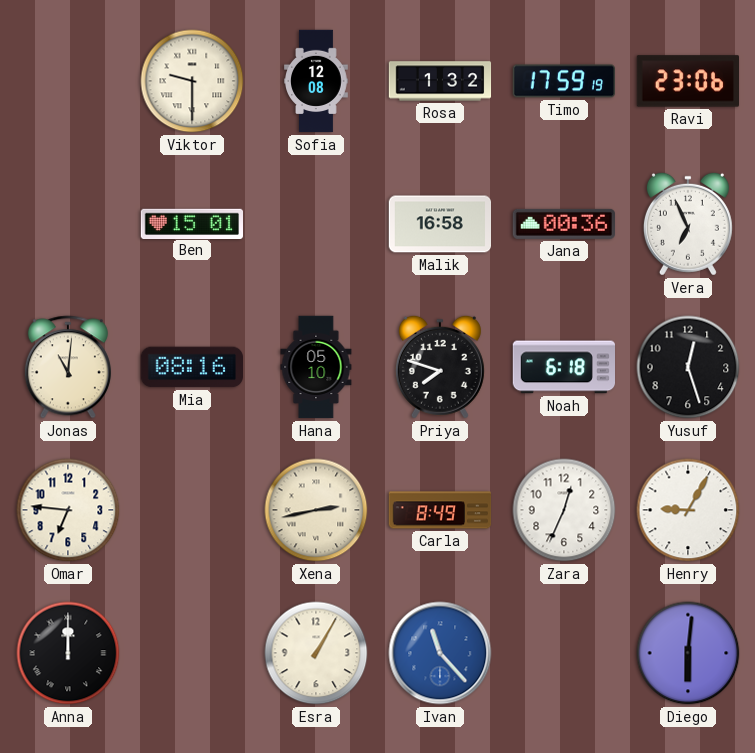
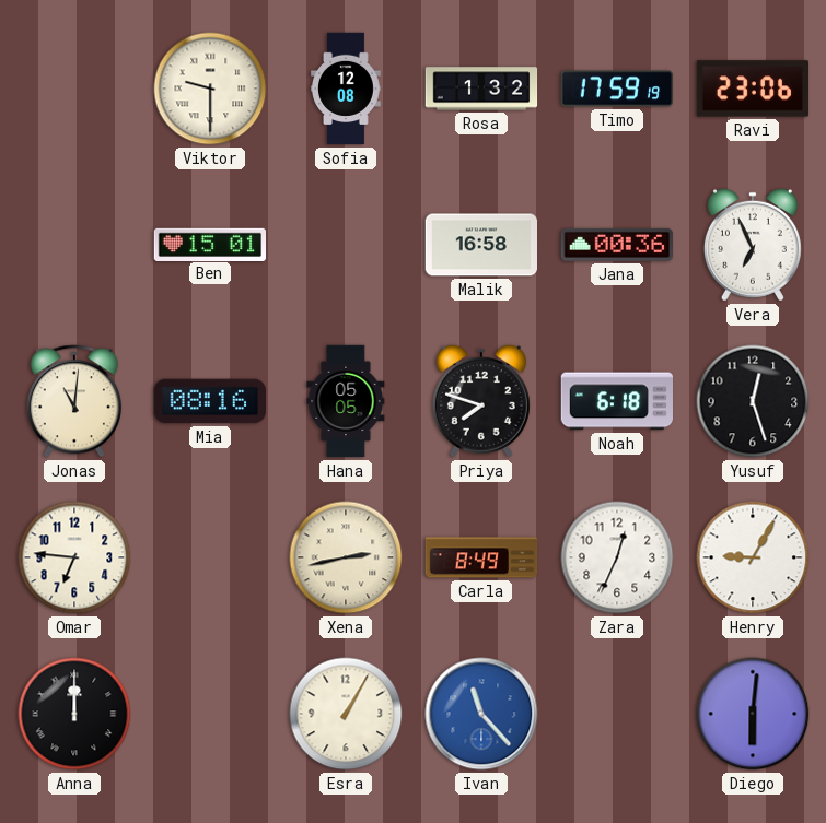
Hana: 05:10 -> 05:05 (346, 401)
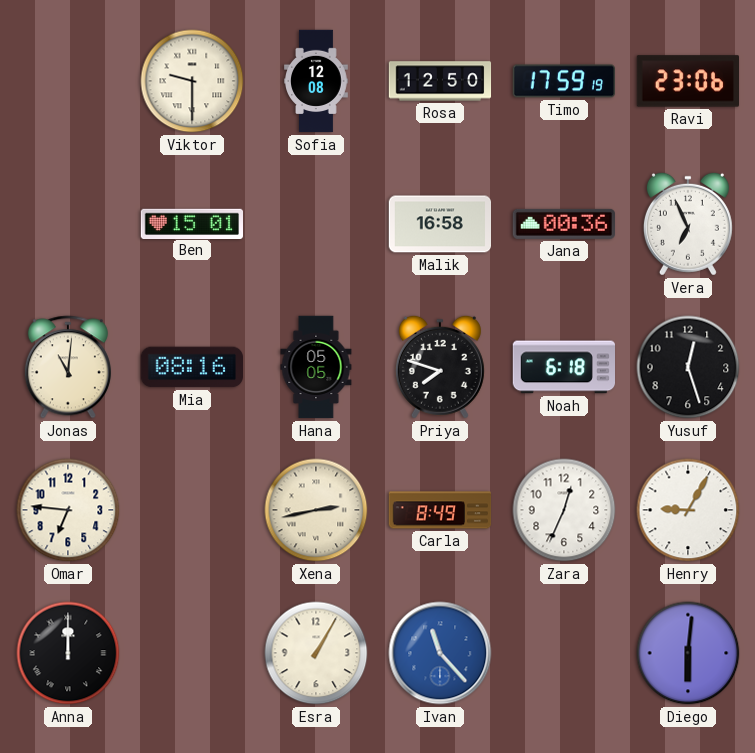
Rosa: 1:32 -> 12:50 (440, 81)
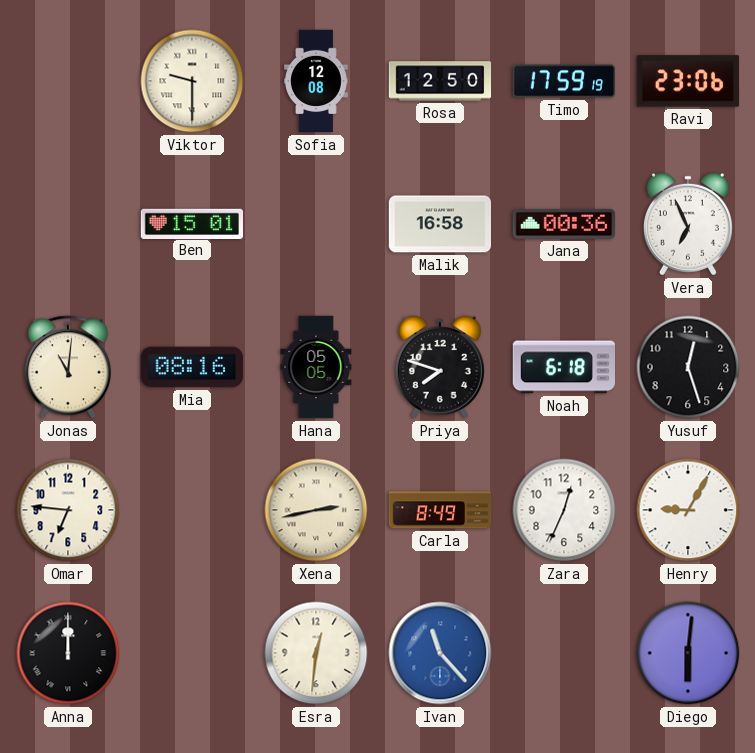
Esra: 1:05 -> 12:31 (316, 653)
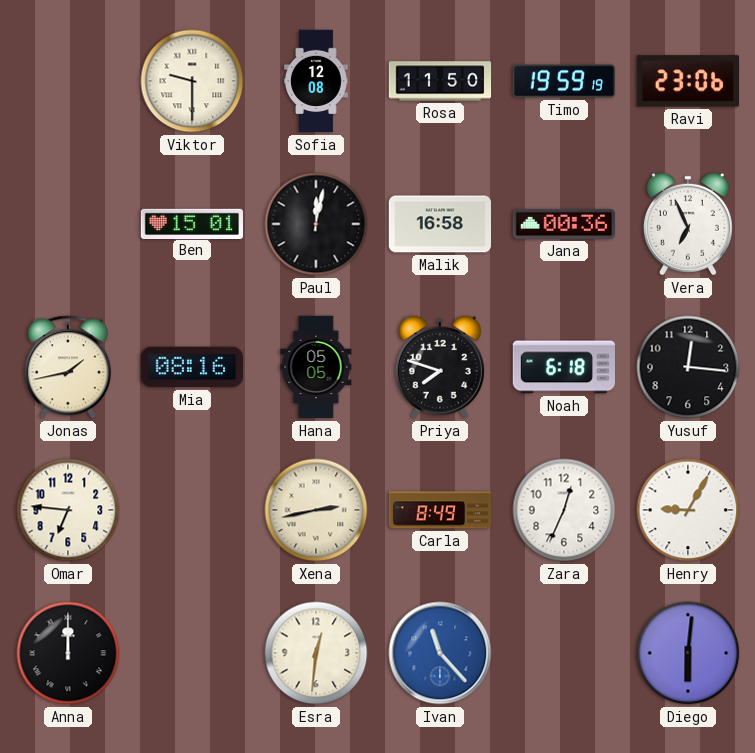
Rosa: 12:50 -> 11:50 (440, 81)
Timo: 17:59 -> 19:59 (563, 81)
Paul: none -> 12:02 (316, 224)
Jonas: 11:01 -> 1:43 (68, 367)
Yusuf: 12:27 -> 12:16 (688, 367)
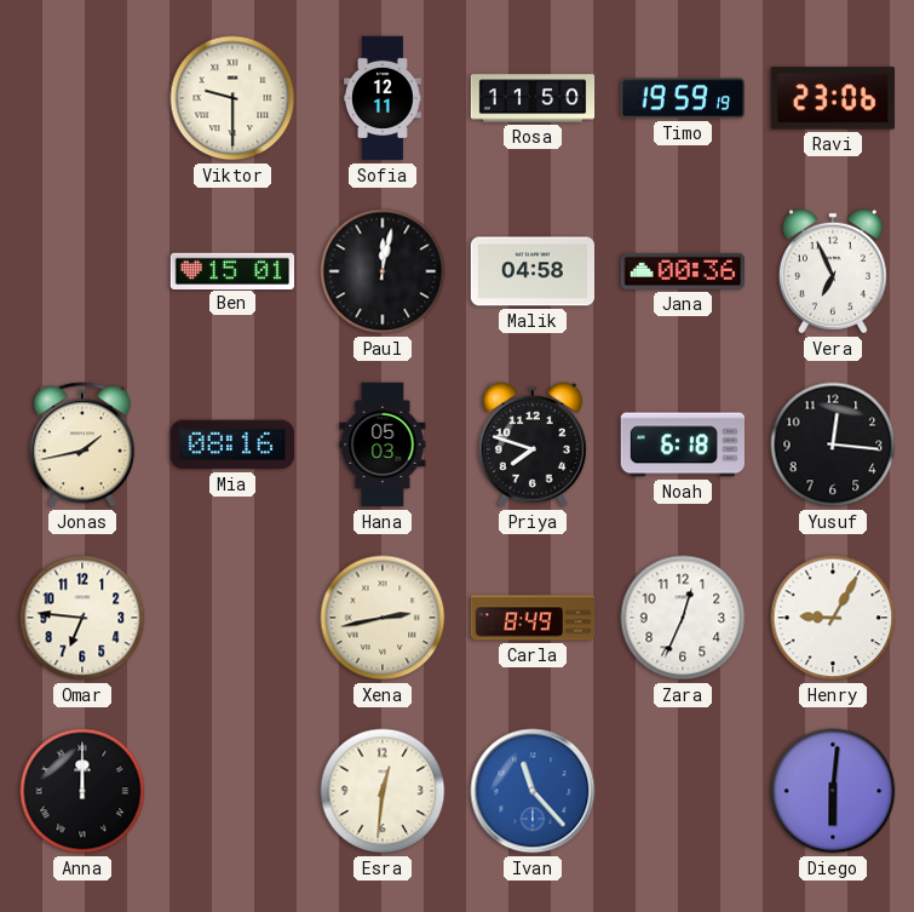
Sofia: 12:08 -> 12:11 (383, 98)
Malik: 16:58 -> 04:58 (531, 271)
Hana: 05:05 -> 05:03 (383, 444)
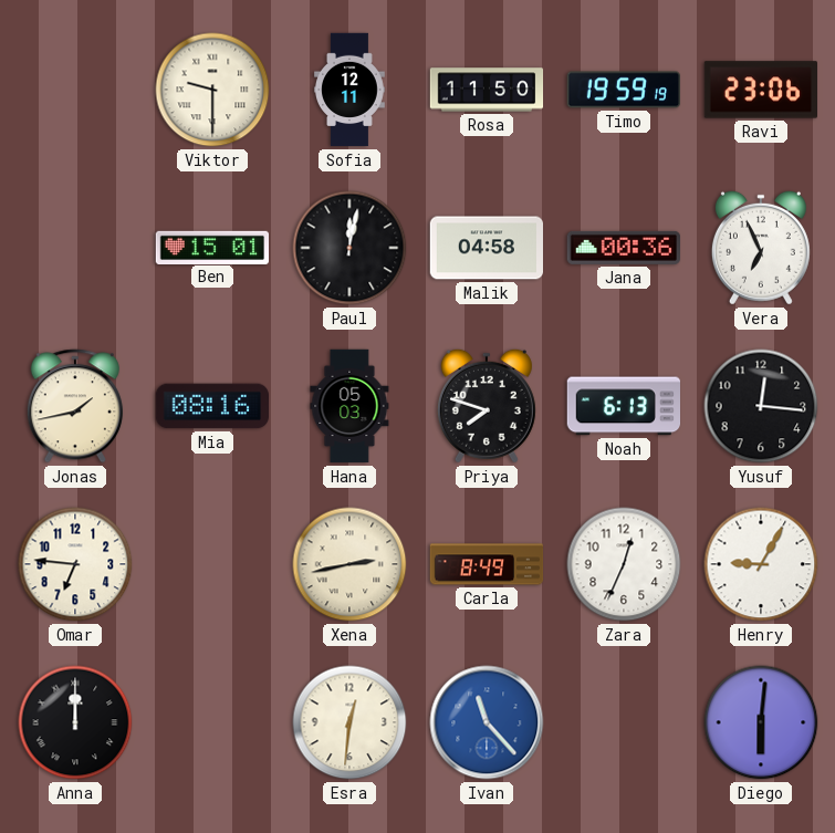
Noah: 6:18 -> 6:13 (623, 406)
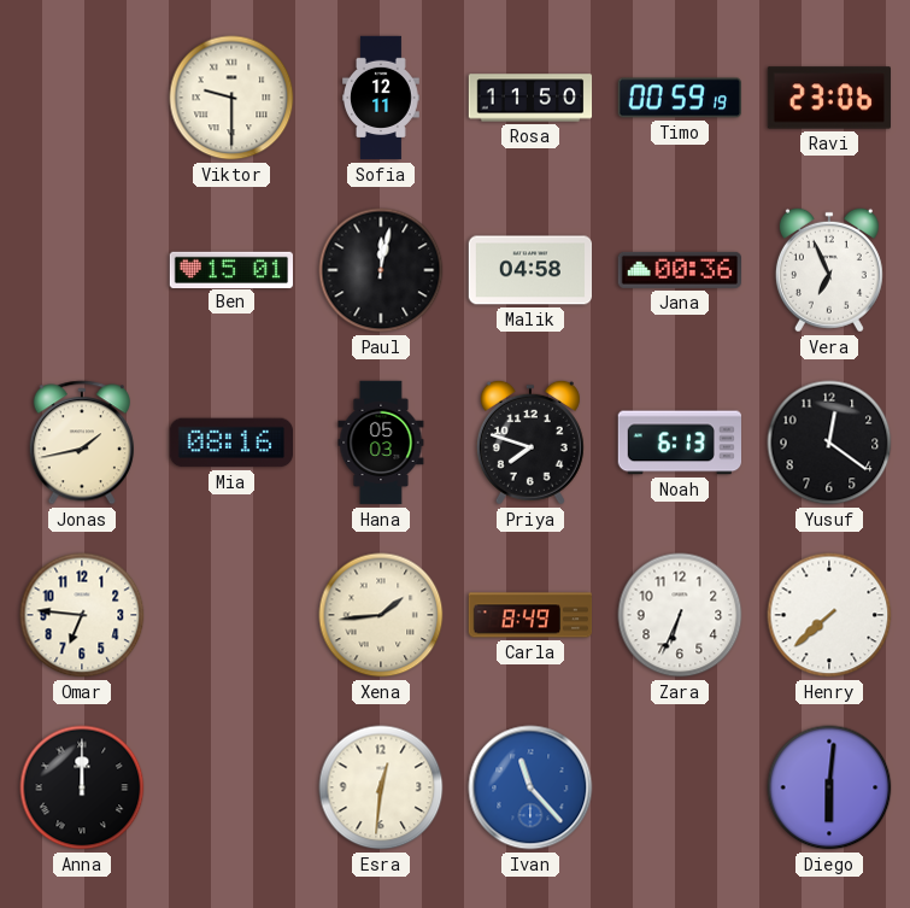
Timo: 19:59 -> 00:59 (679, 98)
Yusuf: 12:16 -> 12:21 (829, 443)
Xena: 2:43 -> 1:44 (381, 615)
Zara: 12:34 -> 6:34 (680, 615)
Henry: 9:05 -> 7:38 (829, 615)
